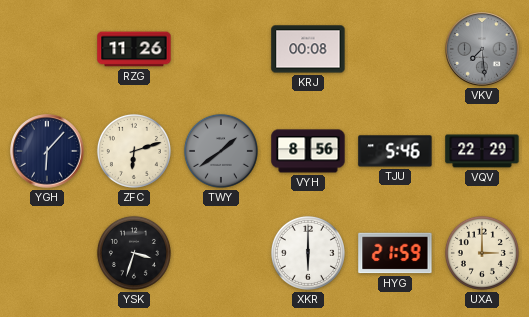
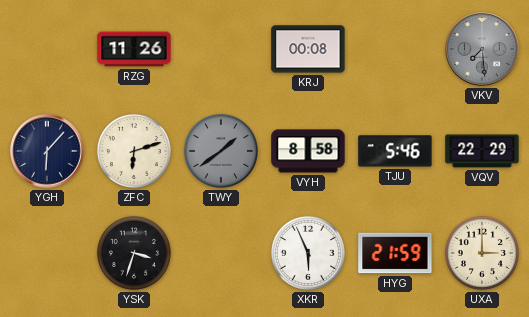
VYH: 8:56 -> 8:58 (308, 151)
XKR: 6:00 -> 5:56 (308, 253)
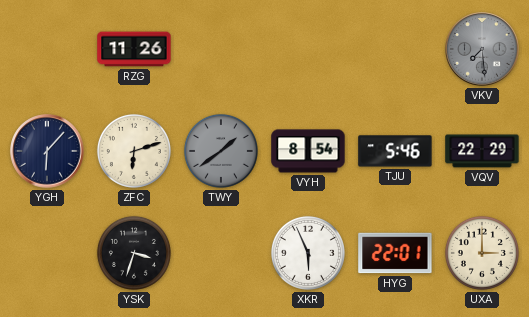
KRJ: 00:08 -> none (308, 49)
VYH: 8:58 -> 8:54 (308, 151)
HYG: 21:59 -> 22:01 (395, 253)
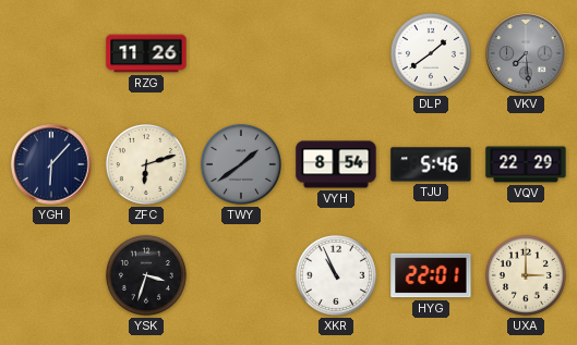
DLP: none -> 1:39 (431, 53)
XKR: 5:56 -> 10:56 (336, 275)
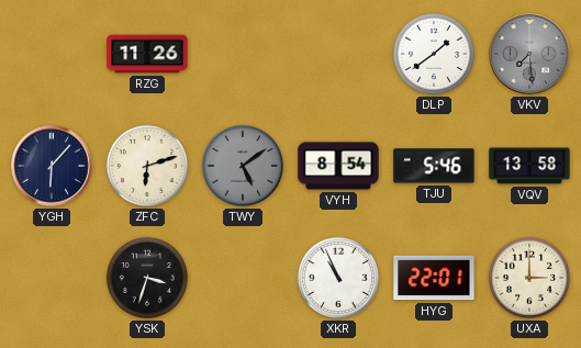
TWY: 1:39 -> 5:09 (243, 166)
VQV: 22:29 -> 13:58 (529, 166)
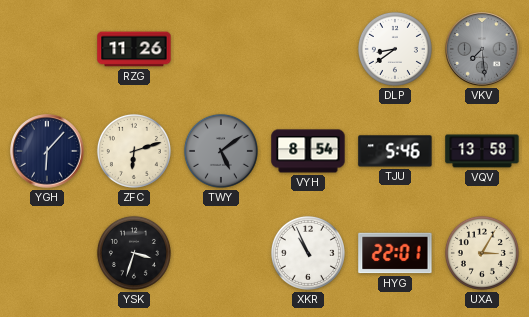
DLP: 1:39 -> 8:39 (395, 49)
UXA: 3:00 -> 3:05 (482, 253)
